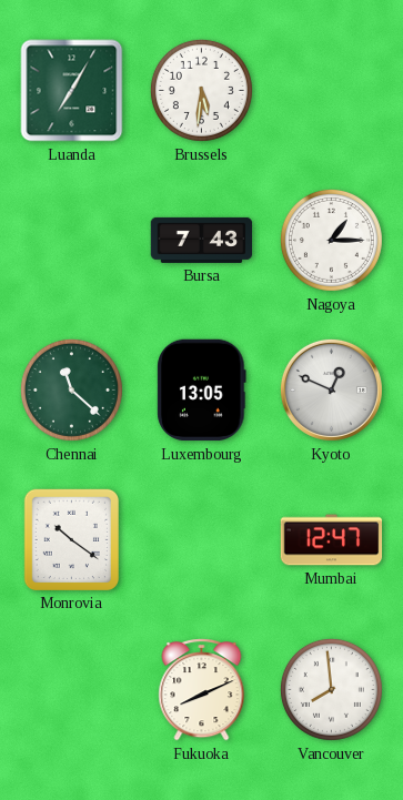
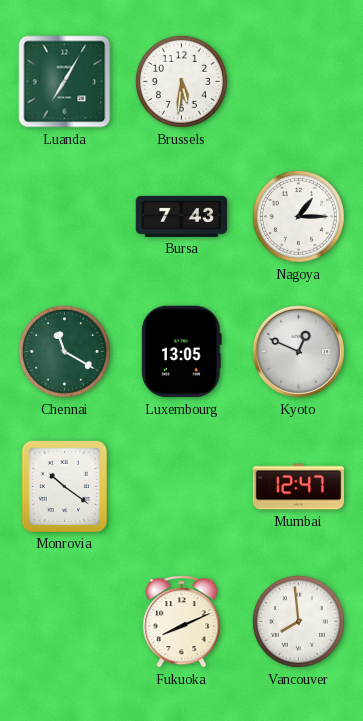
Chennai: 11:22 -> 11:20 (64, 351)
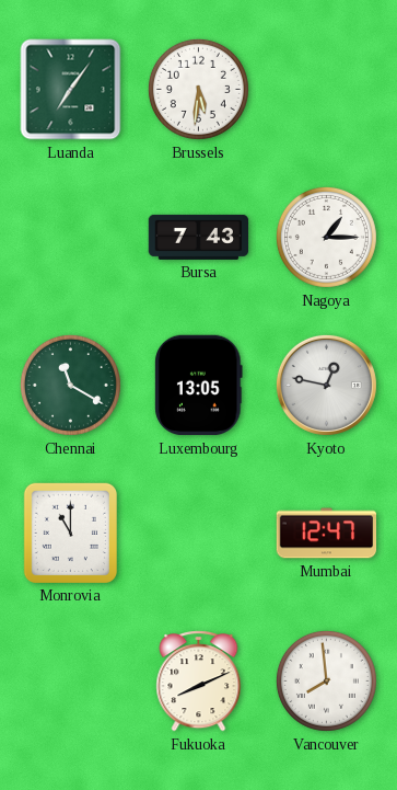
Luanda: 7:05 -> 7:06 (71, 90)
Kyoto: 12:49 -> 12:47 (326, 385)
Monrovia: 10:21 -> 11:00 (70, 533)
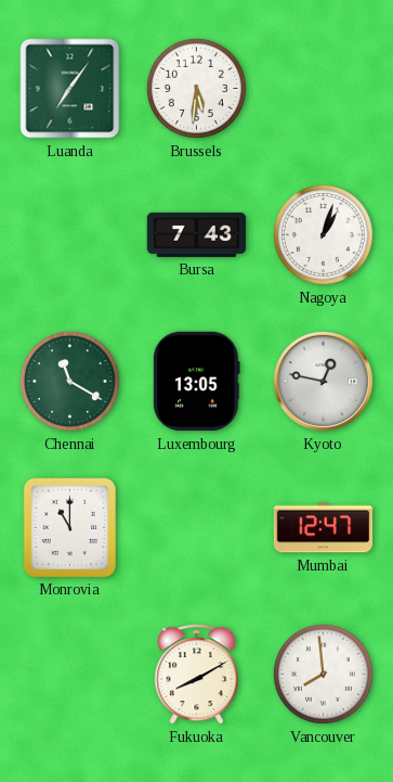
Nagoya: 1:15 -> 1:03 (323, 234)
Fukuoka: 8:11 -> 8:10 (197, 675)
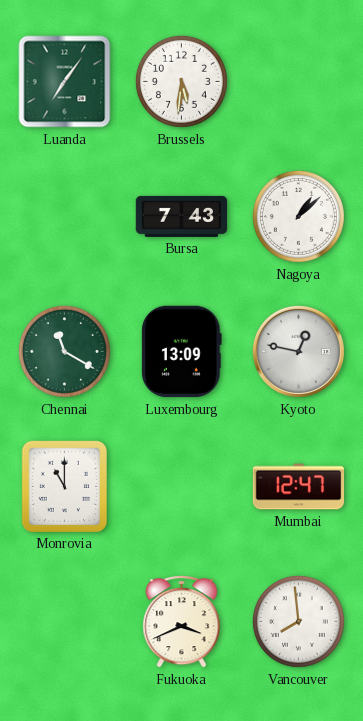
Nagoya: 1:03 -> 1:08 (298, 216)
Luxembourg: 13:05 -> 13:09 (182, 352)
Fukuoka: 8:10 -> 3:41 (182, 622)
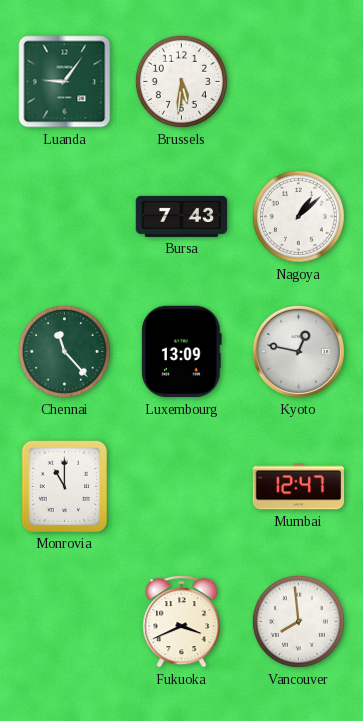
Luanda: 7:06 -> 9:06 (65, 82)
Chennai: 11:20 -> 11:23 (64, 351)
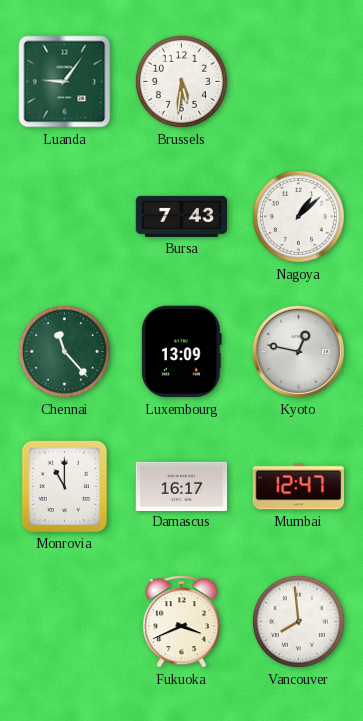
Damascus: none -> 16:17 (182, 486)
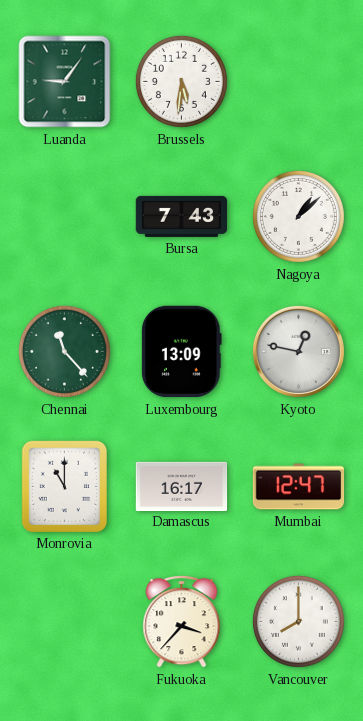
Fukuoka: 3:41 -> 3:37 (182, 622)
Vancouver: 7:59 -> 8:00 (298, 621)
